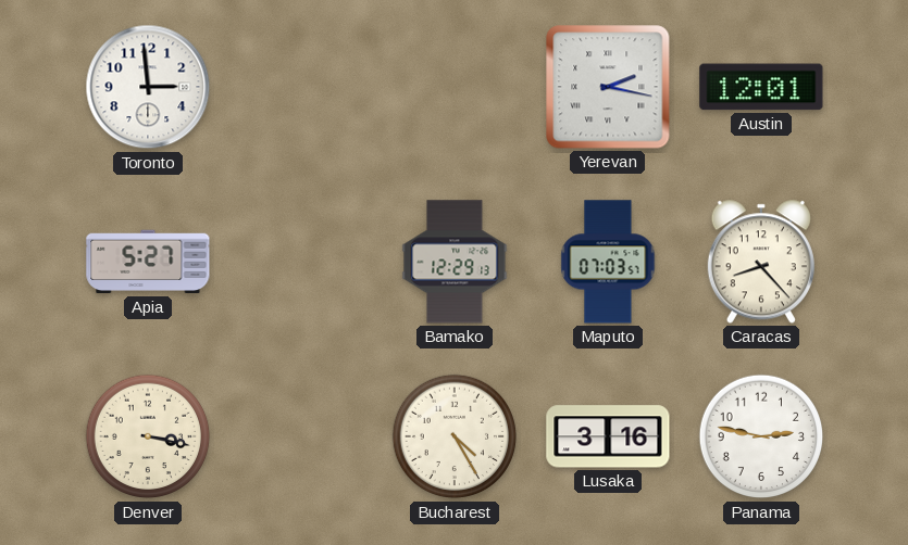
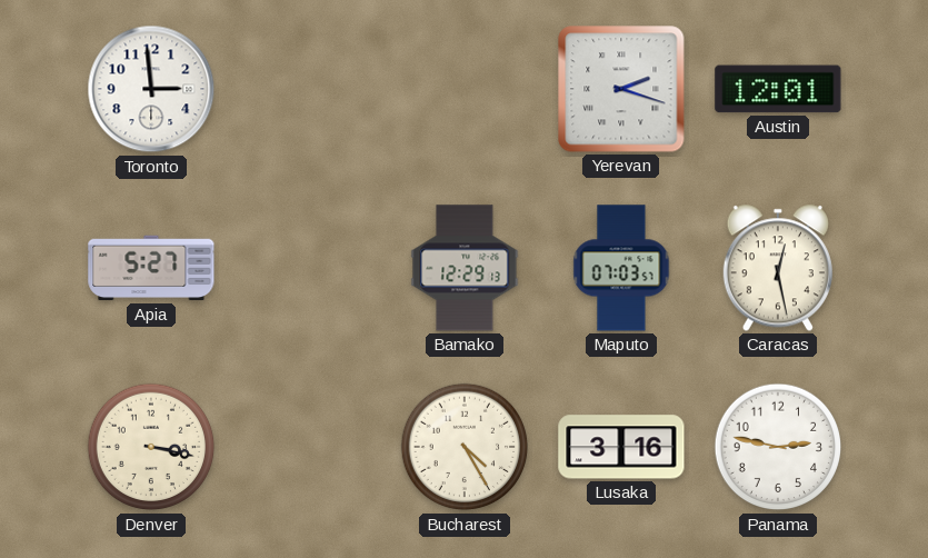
Yerevan: 2:17 -> 2:18 (621, 89)
Caracas: 8:23 -> 12:28 (778, 268)
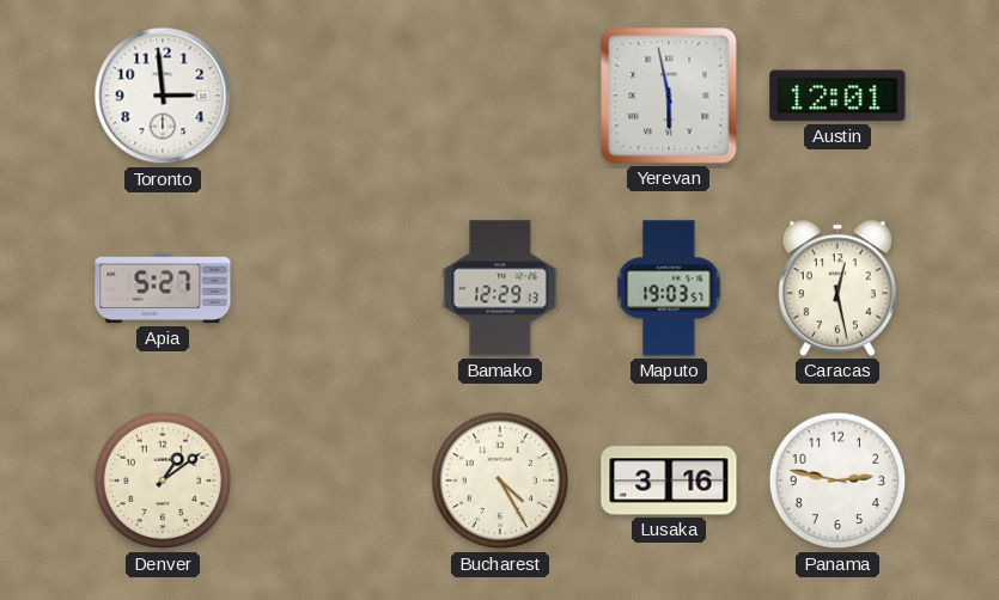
Yerevan: 2:18 -> 5:58 (669, 96)
Maputo: 07:03 -> 19:03 (669, 288)
Denver: 3:17 -> 1:09 (163, 480)
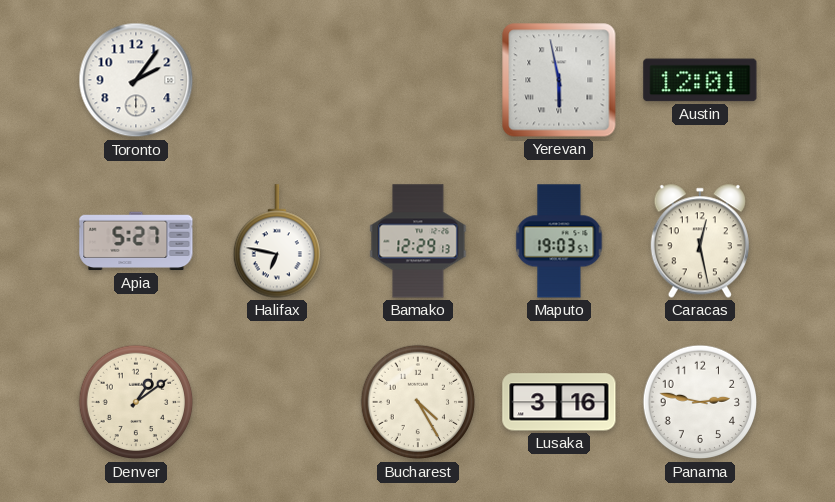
Toronto: 2:59 -> 2:06 (136, 80)
Halifax: none -> 6:47 (276, 241)
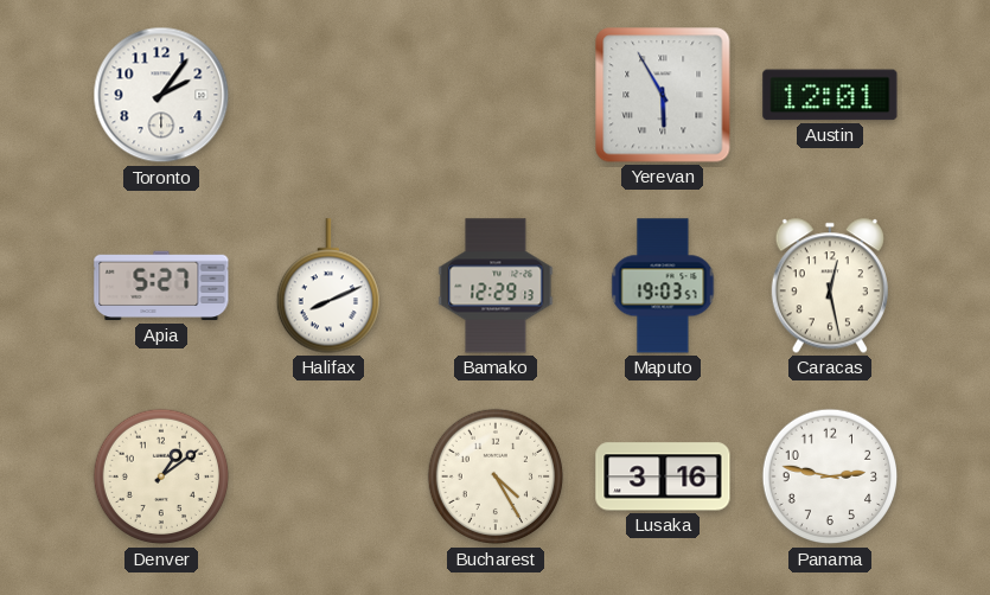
Yerevan: 5:58 -> 5:55 (663, 95)
Halifax: 6:47 -> 8:11 (327, 286)
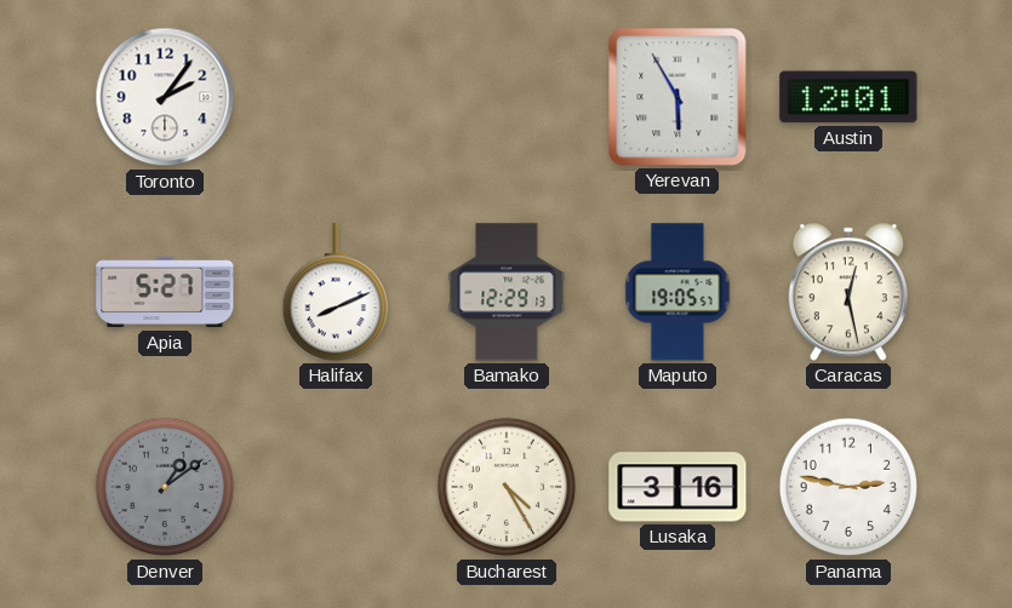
Maputo: 19:03 -> 19:05 (677, 292)
Denver dial: cream -> grey (165, 487)
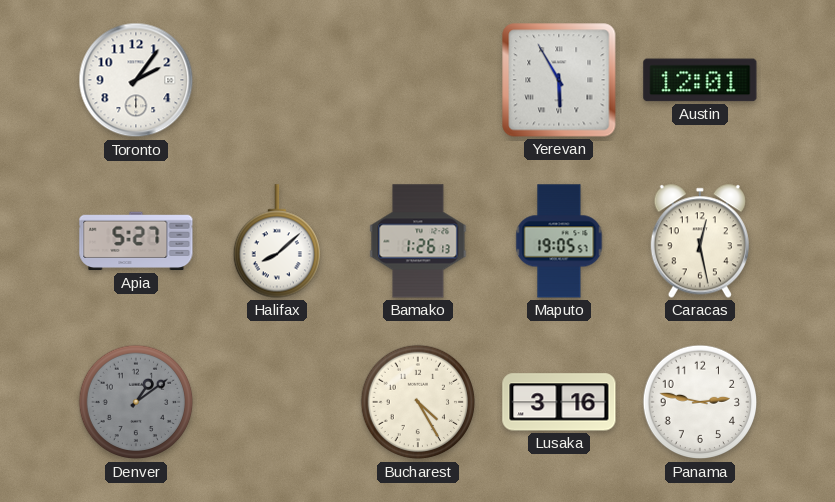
Halifax: 8:11 -> 8:08 (276, 241)
Bamako: 12:29 -> 1:26 (418, 241)
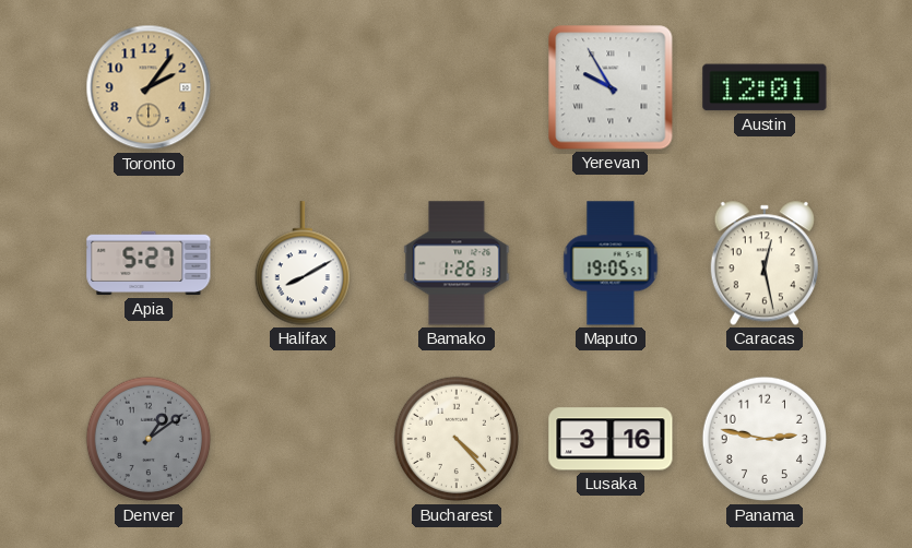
Toronto dial: white -> champagne (149, 87)
Yerevan: 5:55 -> 9:55 (611, 87)
Halifax: 8:08 -> 8:10 (301, 263)
Bucharest: 4:25 -> 4:23 (457, 439)
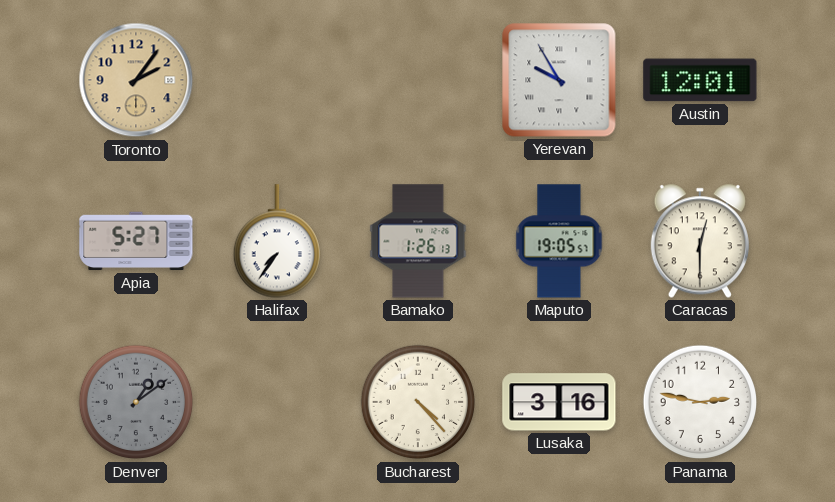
Halifax: 8:10 -> 7:36 (276, 241)
Caracas: 12:28 -> 12:30 (700, 241)
